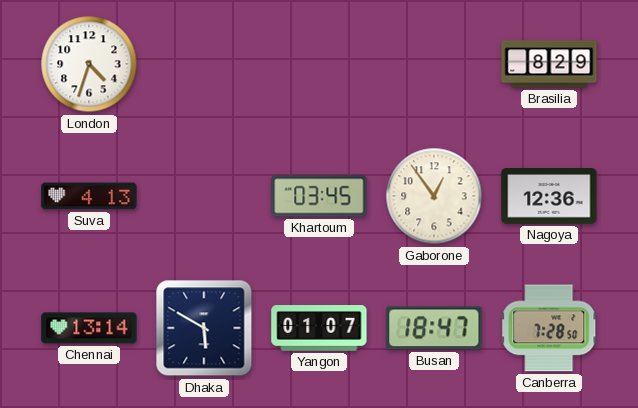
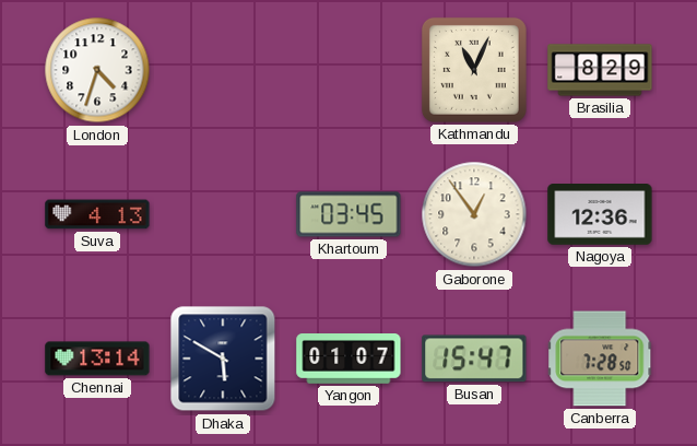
Kathmandu: none -> 11:04 (474, 70)
Busan: 18:47 -> 15:47 (474, 359)
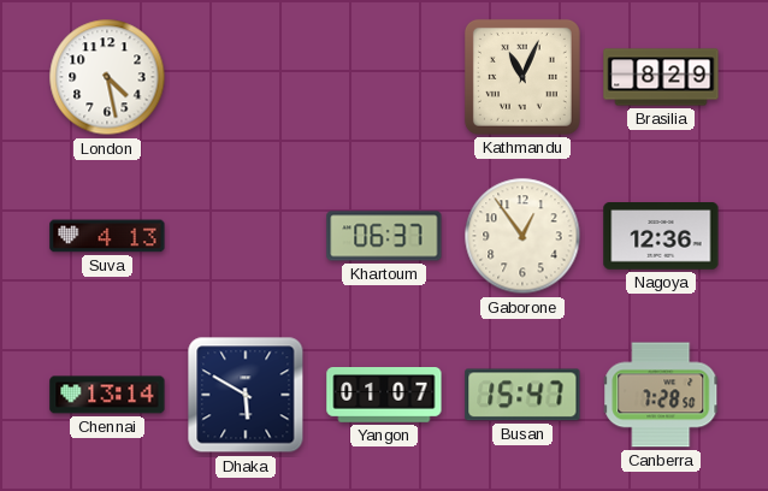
London: 4:33 -> 4:28 (107, 77)
Khartoum: 03:45 -> 06:37 (384, 236)
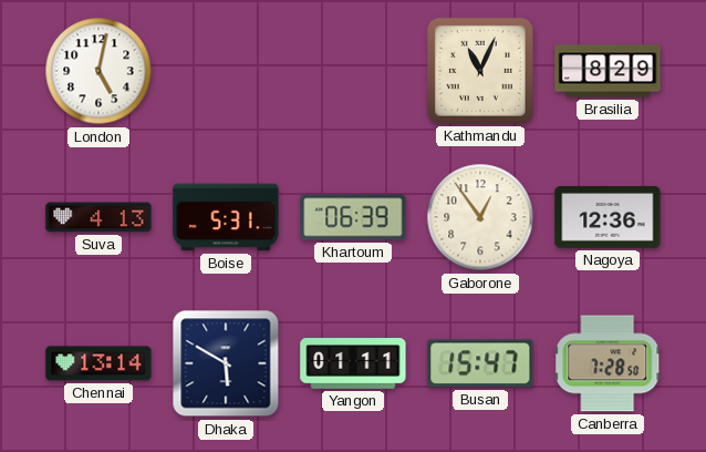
London: 4:28 -> 5:02 (98, 71)
Boise: none -> 5:31 (226, 217)
Khartoum: 06:37 -> 06:39 (353, 217)
Yangon: 01:07 -> 01:11 (353, 364)
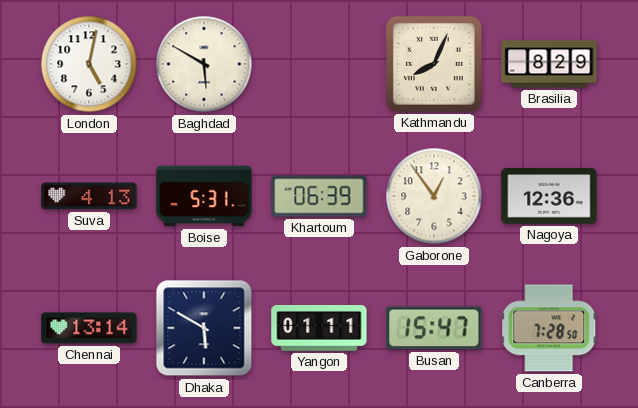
Baghdad: none -> 5:50 (204, 64)
Kathmandu: 11:04 -> 8:04 (434, 64)
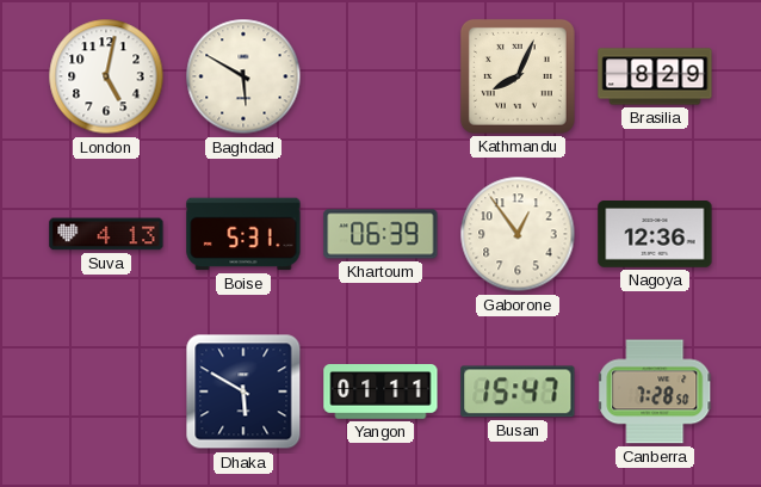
Chennai: 13:14 -> none (89, 328)
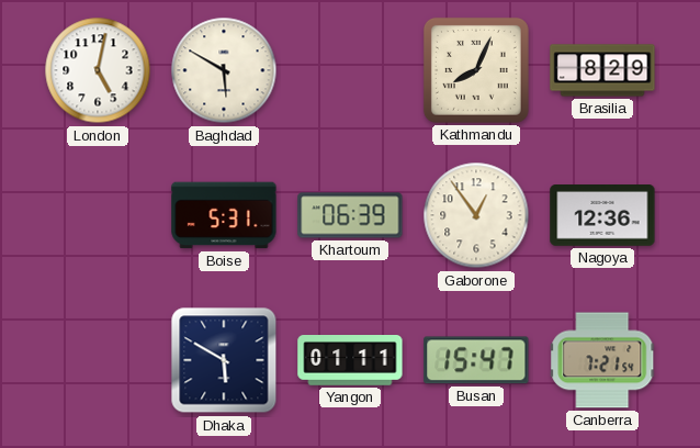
Suva: 4:13 -> none (106, 234)
Canberra: 7:28 -> 7:21 (603, 360)
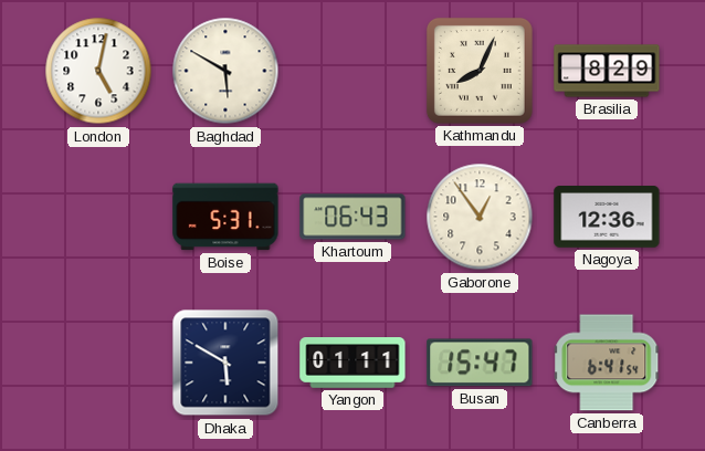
Khartoum: 06:39 -> 06:43 (352, 217)
Canberra: 7:21 -> 6:41 (608, 363)
